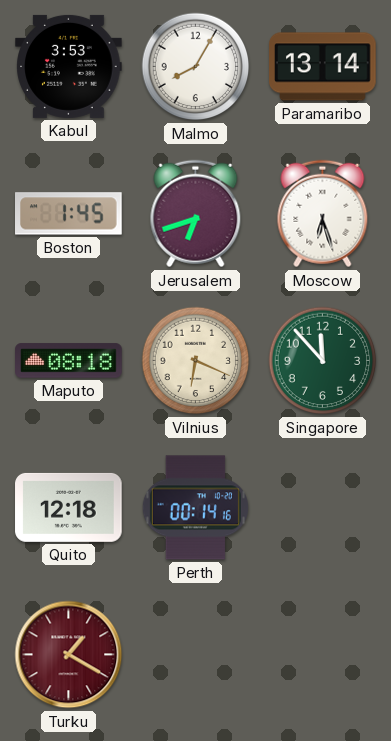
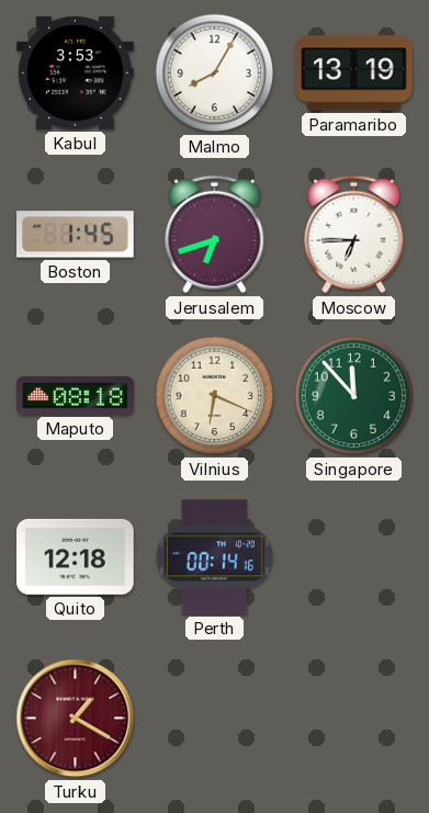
Paramaribo: 13:14 -> 13:19 (354, 74)
Moscow: 6:27 -> 6:45 (354, 235)
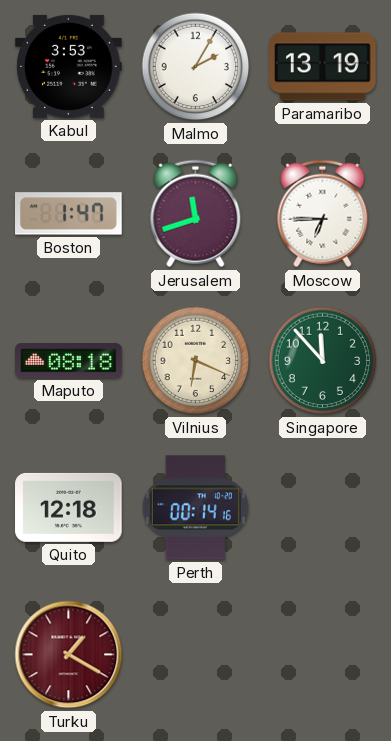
Malmo: 8:05 -> 2:05 (196, 67)
Boston: 1:45 -> 1:47 (69, 214)
Jerusalem: 6:42 -> 11:42 (196, 214)
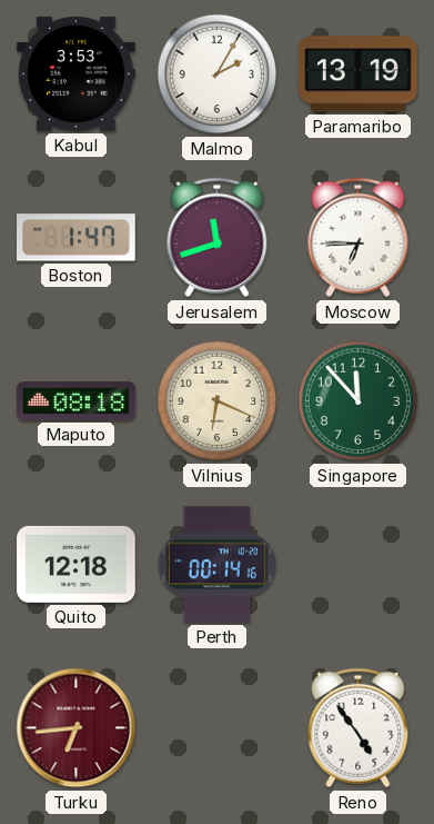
Turku: 1:20 -> 6:44 (77, 728)
Reno: none -> 4:54 (359, 728)
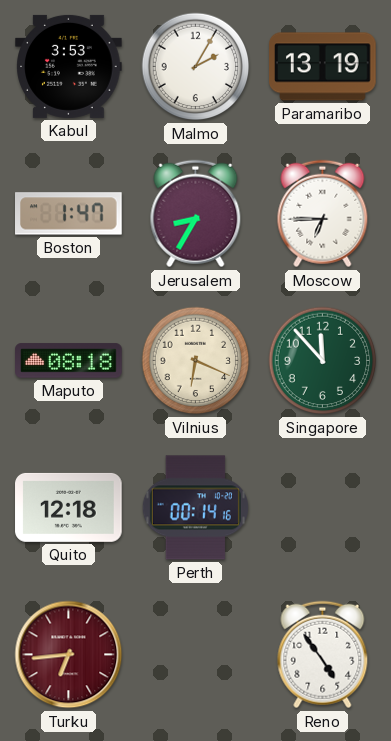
Jerusalem: 11:42 -> 8:35 (196, 214)
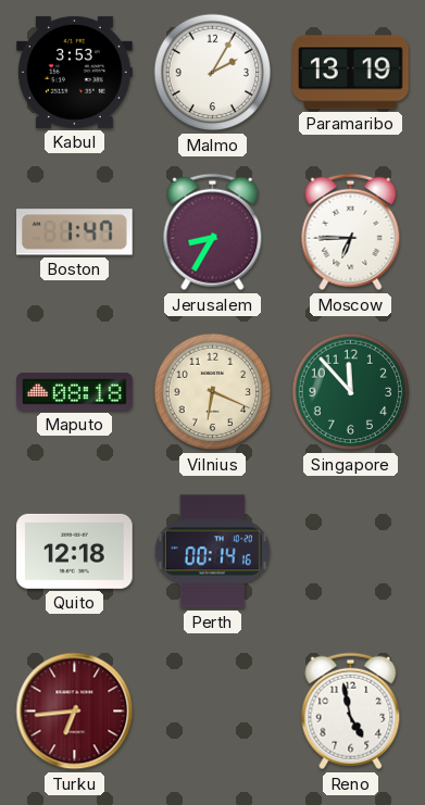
Reno: 4:54 -> 4:58 (351, 712)
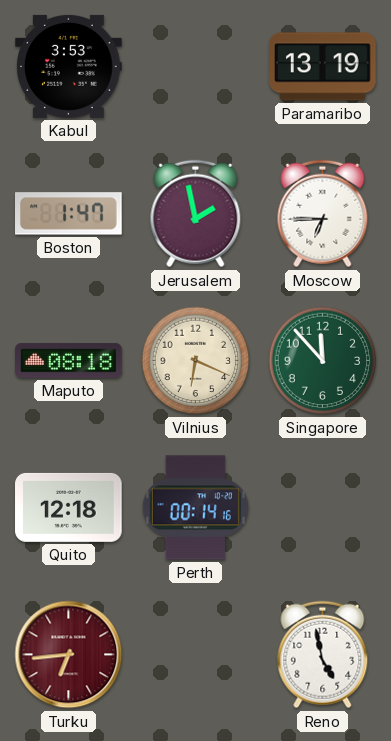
Malmo: 2:05 -> none (213, 73)
Jerusalem: 8:35 -> 1:58 (196, 214)
